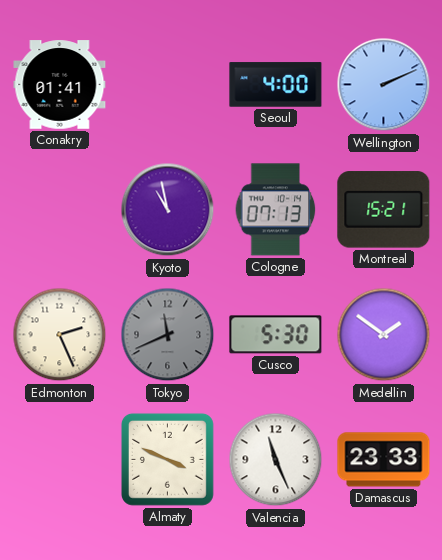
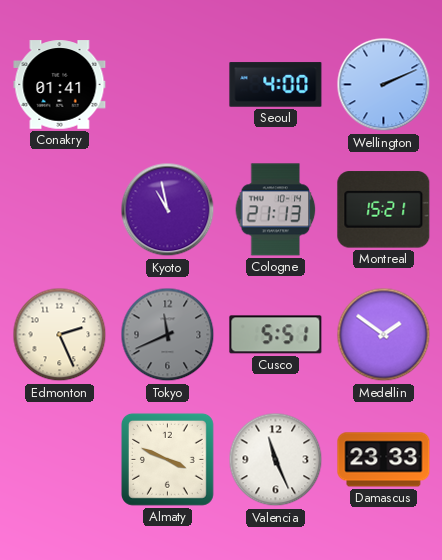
Cologne: 07:13 -> 21:13 (276, 210)
Cusco: 5:30 -> 5:51 (276, 335)
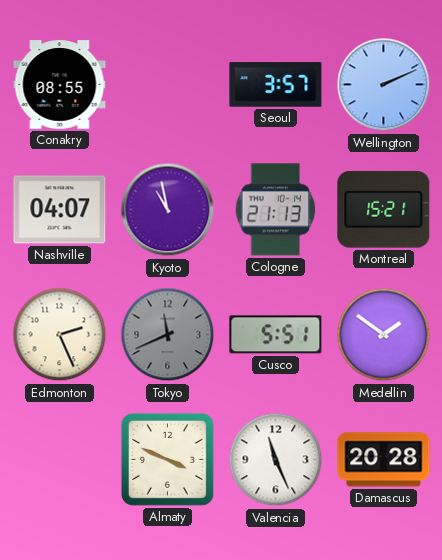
Conakry: 01:41 -> 08:55 (60, 85)
Seoul: 4:00 -> 3:57 (276, 85)
Nashville: none -> 04:07 (60, 210)
Damascus: 23:33 -> 20:28 (384, 460)
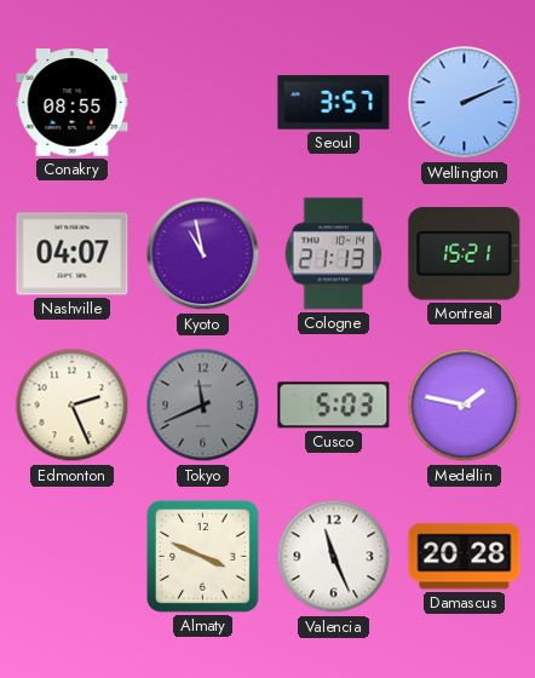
Cusco: 5:51 -> 5:03 (334, 406)
Medellin: 1:51 -> 1:47 (465, 406)
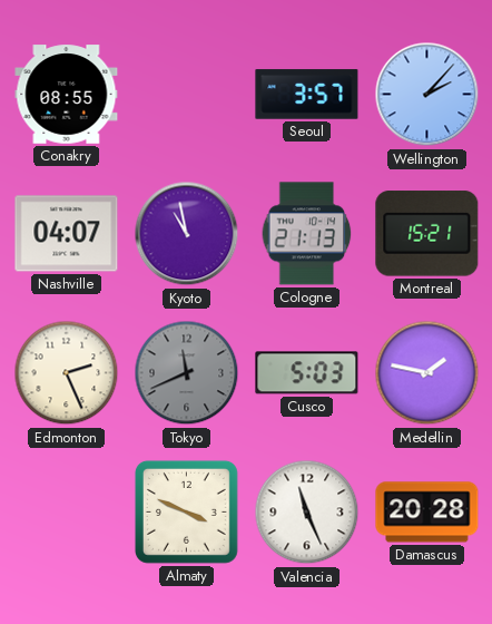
Wellington: 2:11 -> 2:07 (427, 95)
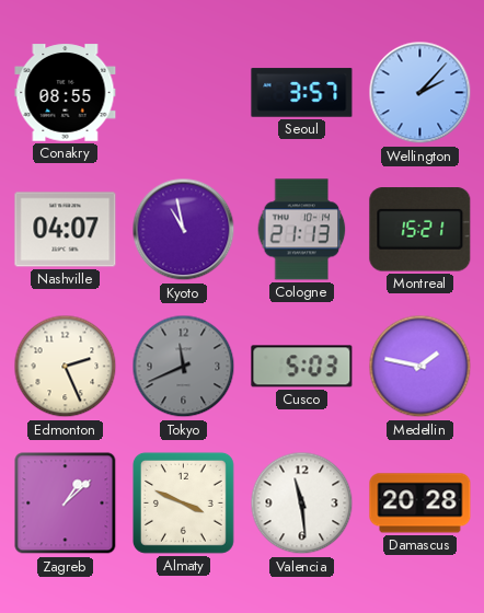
Zagreb: none -> 1:08 (66, 504)
Valencia: 11:26 -> 11:29 (302, 504)
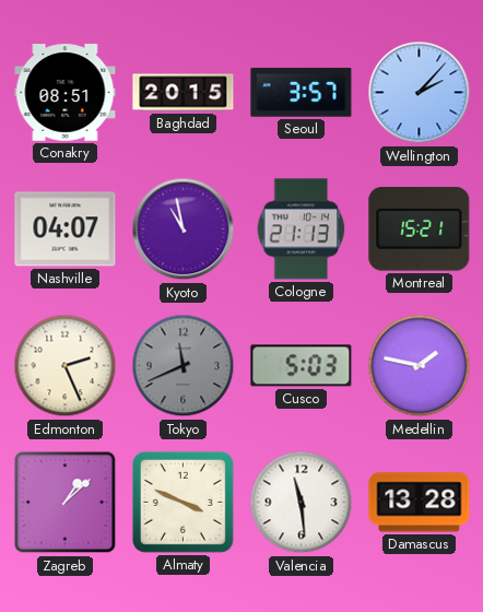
Conakry: 08:55 -> 08:51 (66, 93)
Baghdad: none -> 20:15 (184, 93)
Damascus: 20:28 -> 13:28 (420, 503)
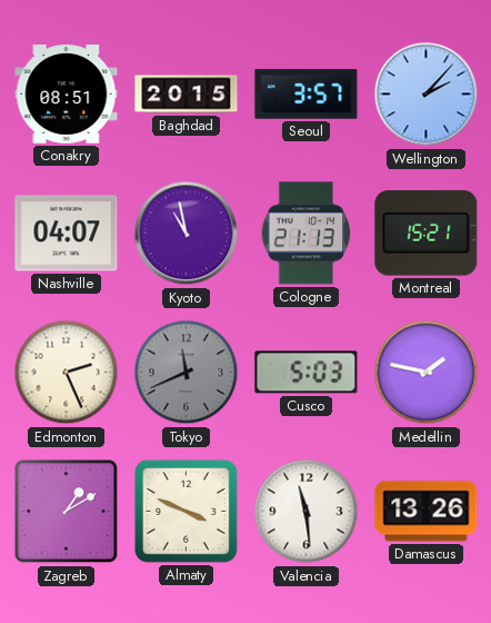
Zagreb: 1:08 -> 1:10 (67, 512)
Damascus: 13:28 -> 13:26 (427, 512)
